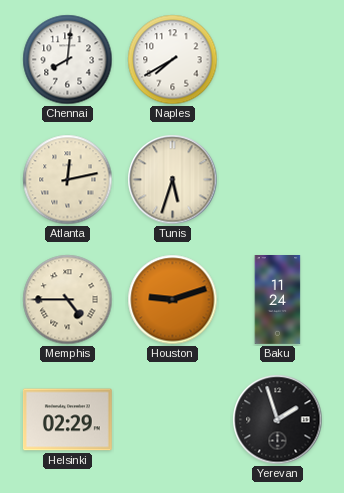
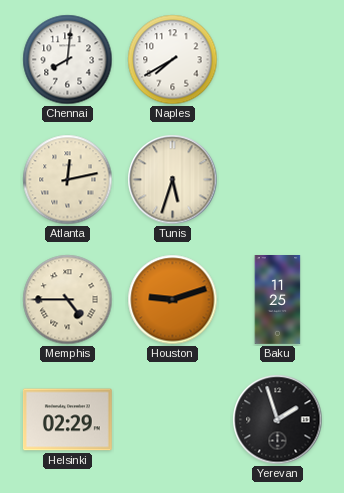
Baku: 11:24 -> 11:25 (278, 300)
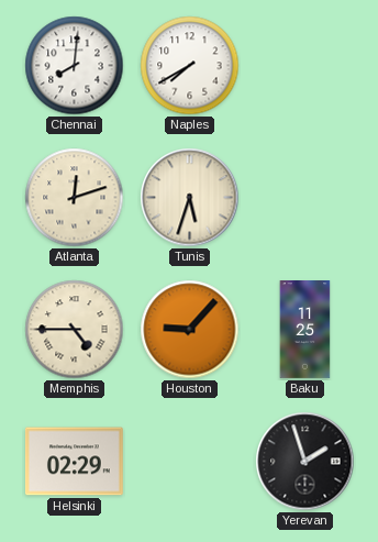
Atlanta: 12:13 -> 12:12 (75, 198)
Houston: 9:12 -> 9:07 (190, 330)
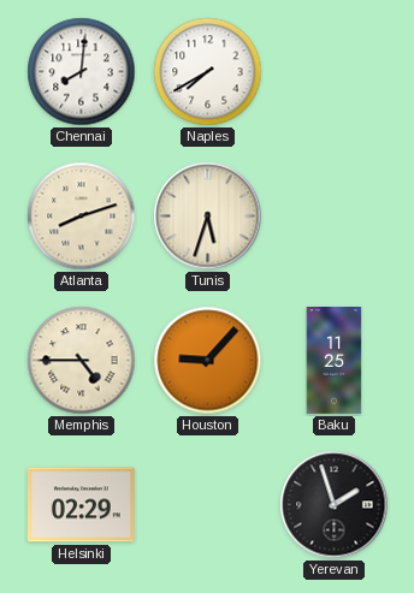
Atlanta: 12:12 -> 8:12 (82, 217)
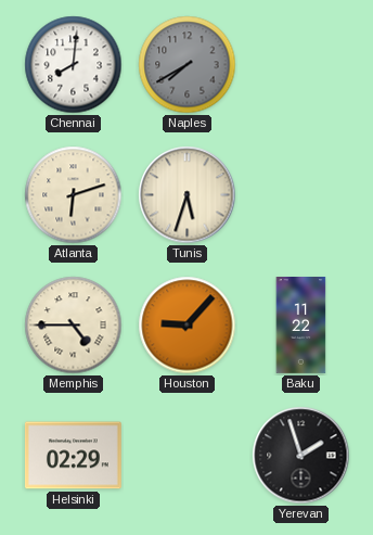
Naples dial: white -> grey (188, 65)
Atlanta: 8:12 -> 6:12 (74, 195)
Baku: 11:25 -> 11:22 (301, 326)
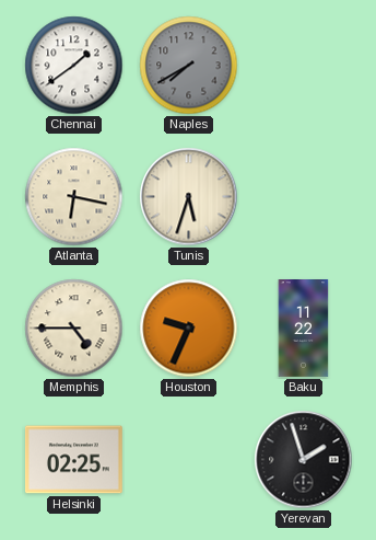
Chennai: 8:01 -> 1:39 (74, 66)
Atlanta: 6:12 -> 6:17 (74, 197)
Houston: 9:07 -> 9:34 (189, 329)
Helsinki: 02:29 -> 02:25 (73, 460)
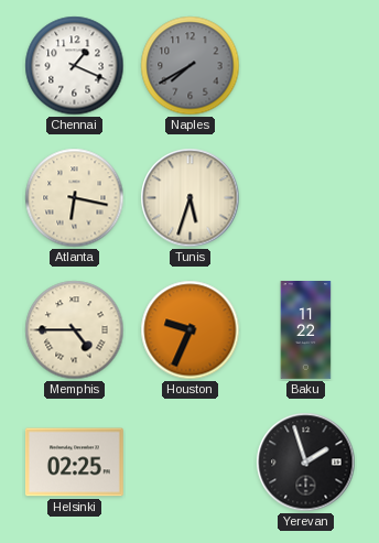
Chennai: 1:39 -> 1:19 (75, 66)
